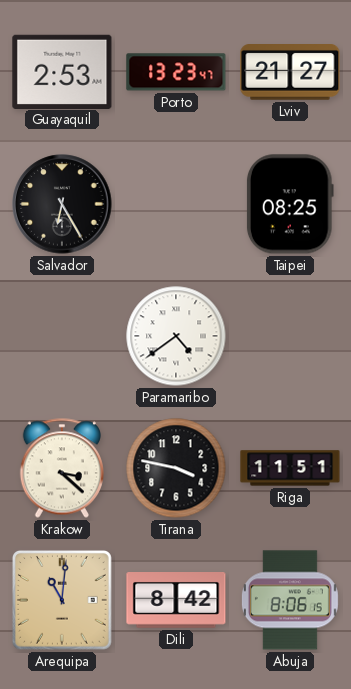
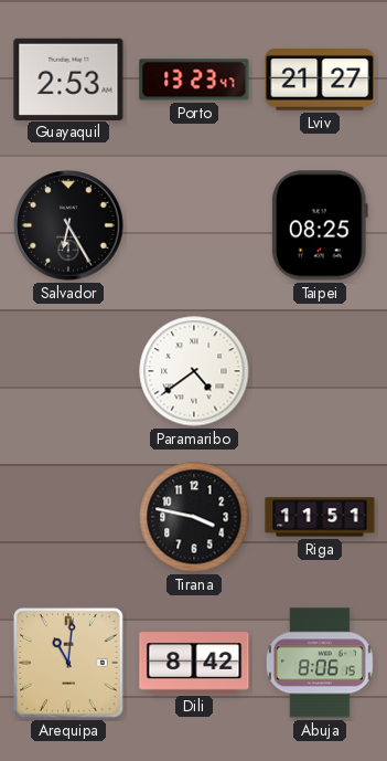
Krakow: 3:22 -> none (62, 468)
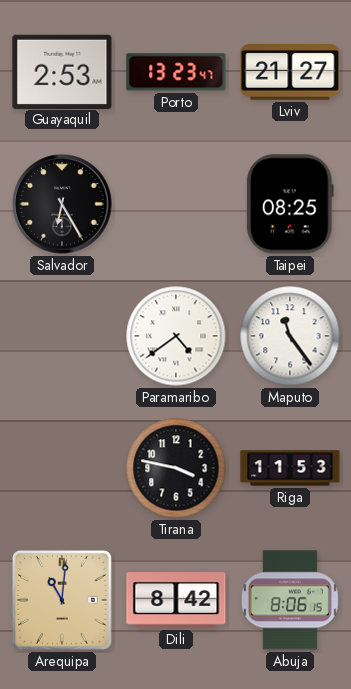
Maputo: none -> 11:24 (290, 336)
Riga: 11:51 -> 11:53 (290, 468)
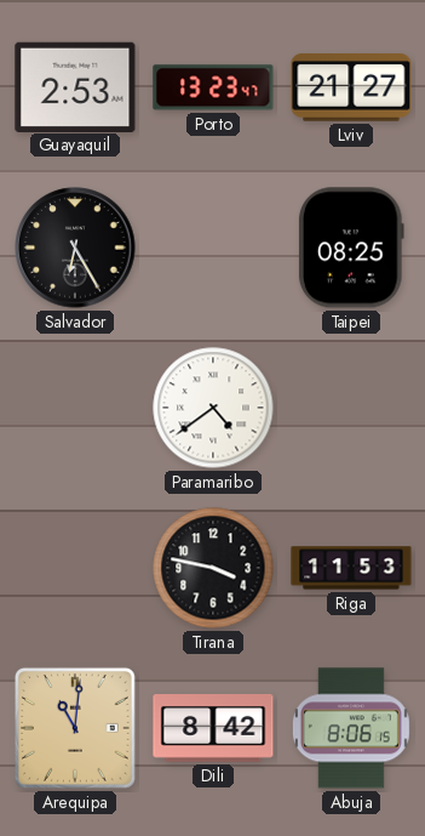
Maputo: 11:24 -> none (290, 336)
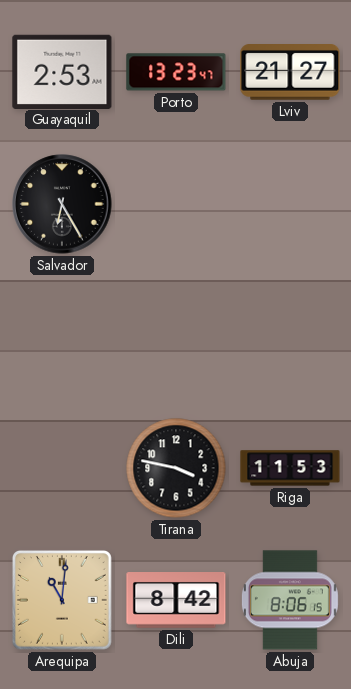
Taipei: 08:25 -> none (351, 248)
Paramaribo: 4:39 -> none (213, 408)
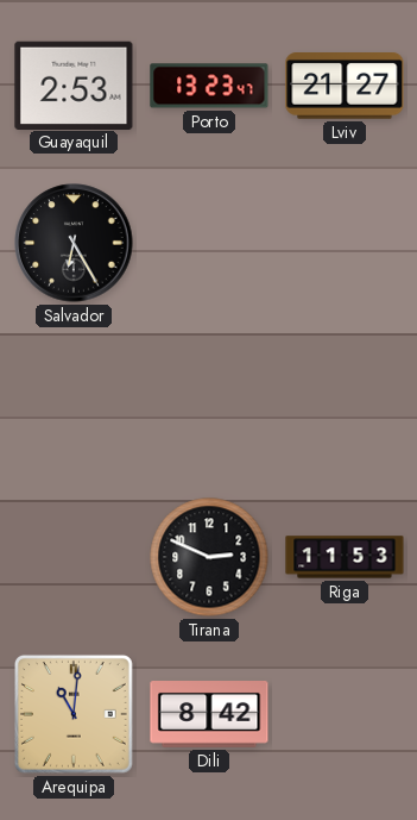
Tirana: 3:47 -> 2:49 (209, 557)
Abuja: 8:06 -> none (290, 600)
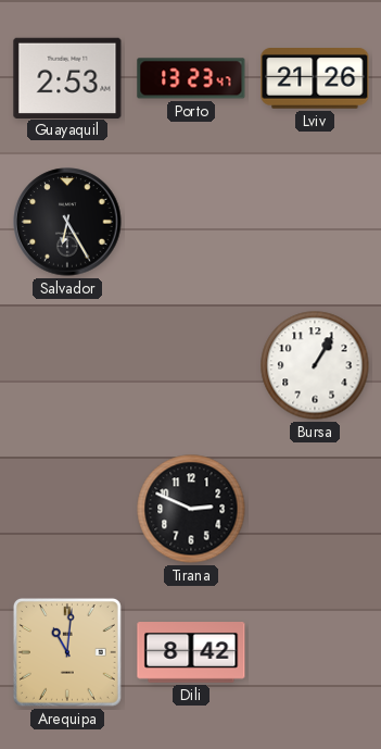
Lviv: 21:27 -> 21:26 (315, 79)
Bursa: none -> 1:05 (315, 365)
Riga: 11:53 -> none (345, 557)
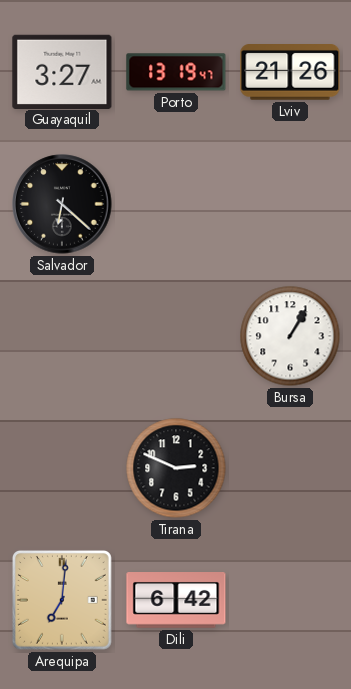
Guayaquil: 2:53 -> 3:27 (62, 71)
Porto: 13:23 -> 13:19 (176, 72)
Salvador: 6:25 -> 6:22 (62, 204)
Arequipa: 11:01 -> 7:01 (62, 600)
Dili: 8:42 -> 6:42 (176, 601)
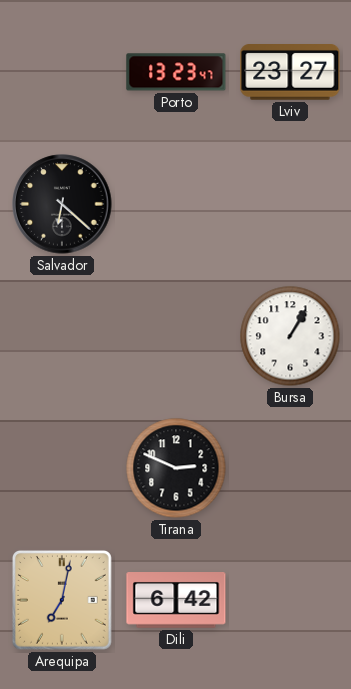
Guayaquil: 3:27 -> none (62, 71)
Porto: 13:19 -> 13:23 (176, 72)
Lviv: 21:26 -> 23:27 (290, 73)
Arequipa: 7:01 -> 7:02 (62, 600)
